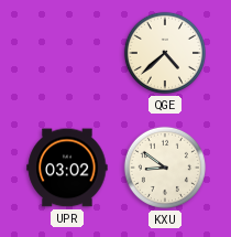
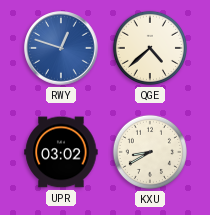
RWY: none -> 12:48 (61, 48)
KXU: 8:51 -> 8:40 (150, 152)
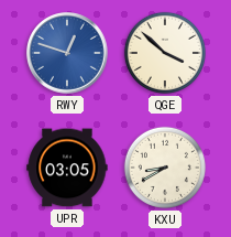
QGE: 4:38 -> 3:52 (165, 53)
UPR: 03:02 -> 03:05 (67, 168)
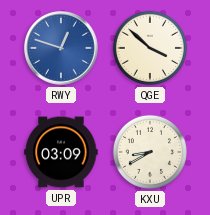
UPR: 03:05 -> 03:09 (61, 152)
